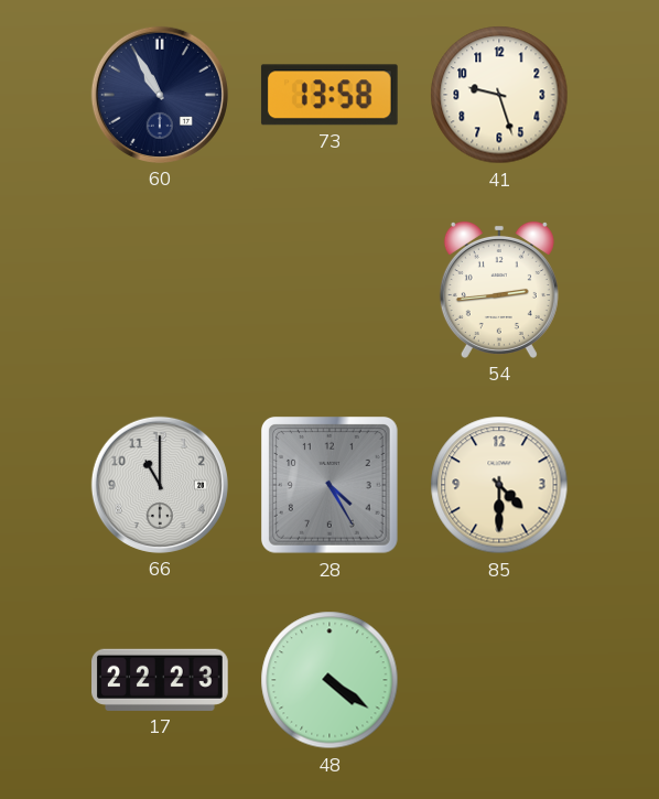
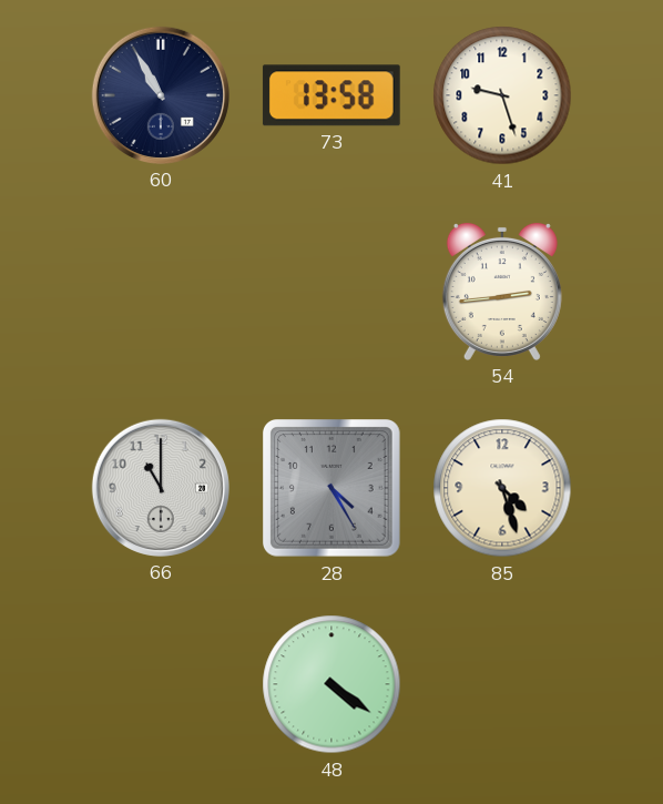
85: 4:30 -> 4:27 (502, 488)
17: 22:23 -> none (161, 680)
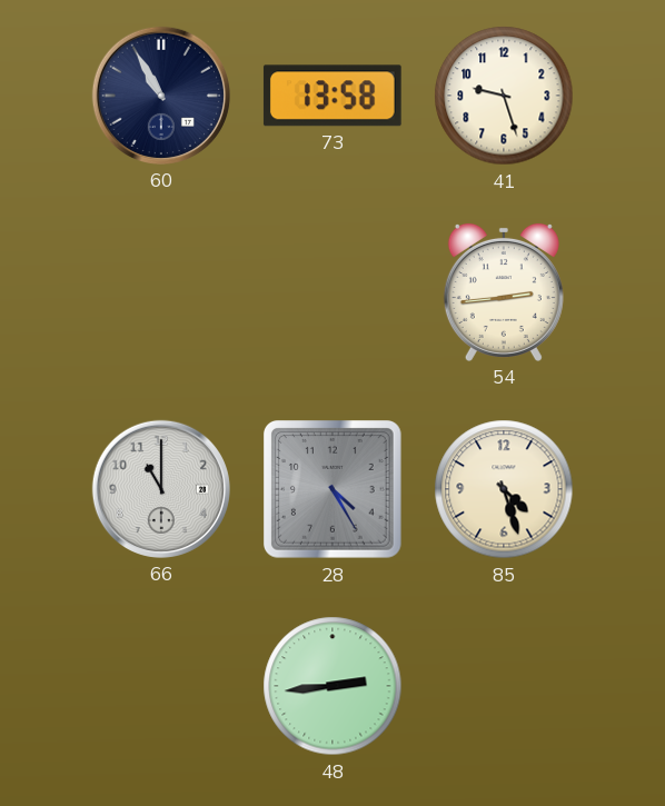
48: 4:21 -> 2:44 (332, 686)
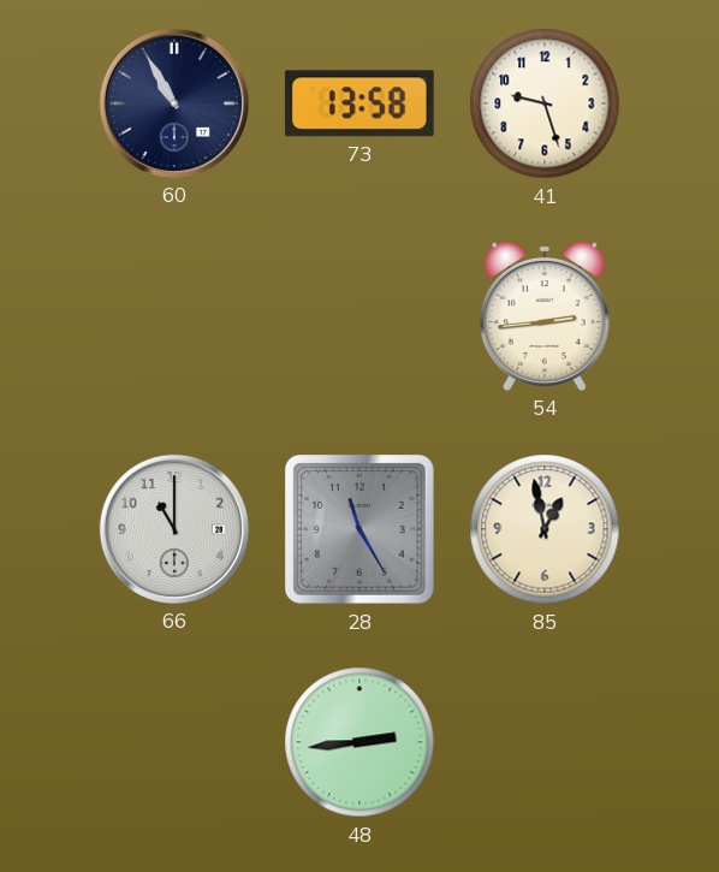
28: 4:25 -> 11:25 (361, 530)
85: 4:27 -> 12:58 (545, 529)
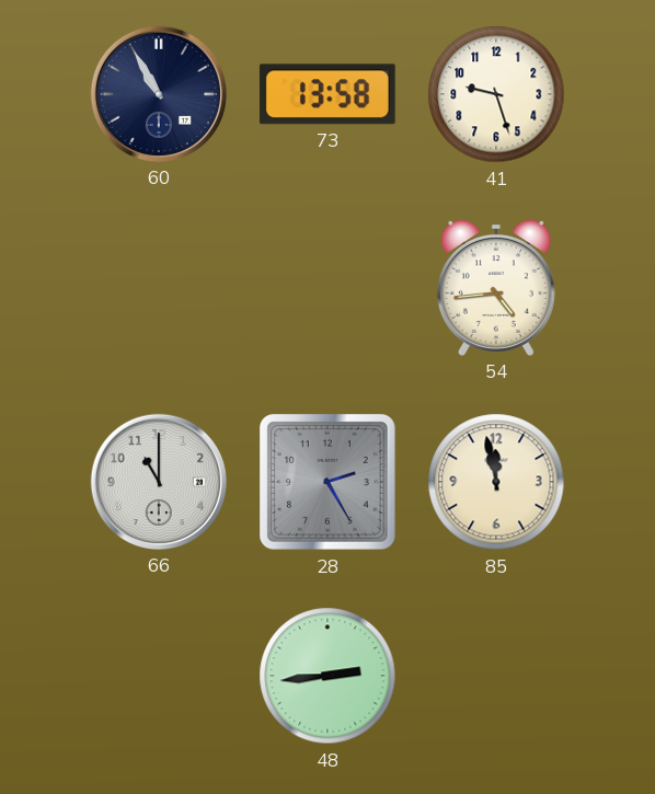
54: 2:44 -> 4:44 (496, 288)
28: 11:25 -> 2:25 (329, 483)
85: 12:58 -> 11:58 (496, 482)
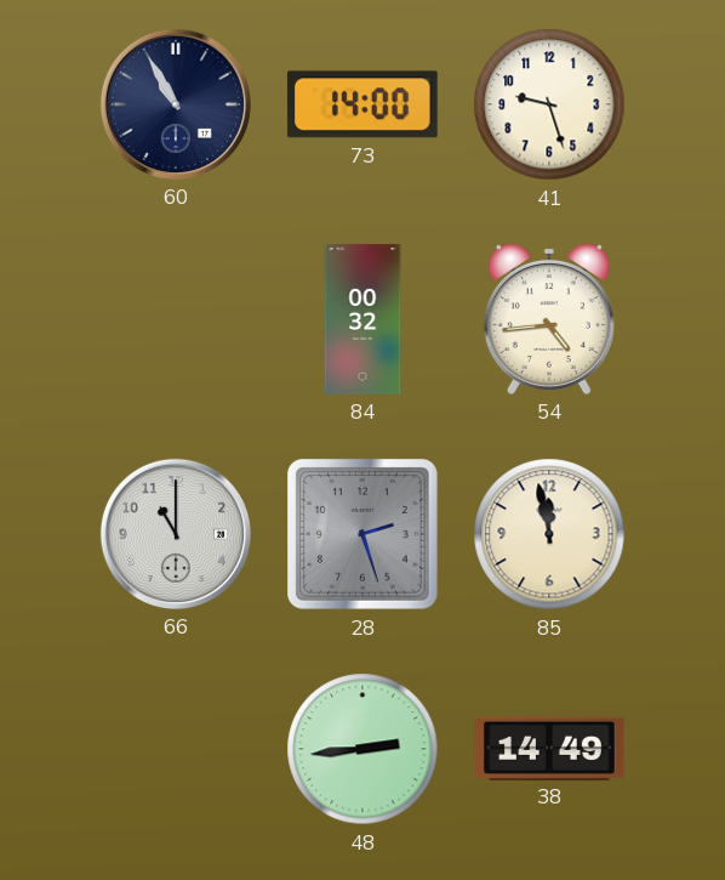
73: 13:58 -> 14:00 (362, 104)
84: none -> 00:32 (362, 319)
28: 2:25 -> 2:27 (364, 535)
38: none -> 14:49 (549, 748)
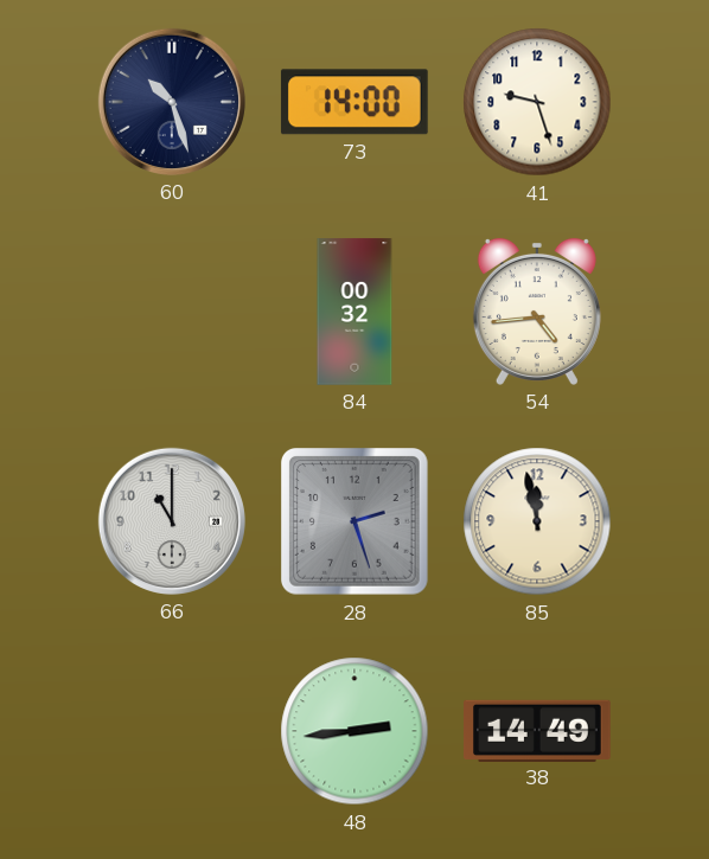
60: 10:55 -> 10:27 (172, 102)
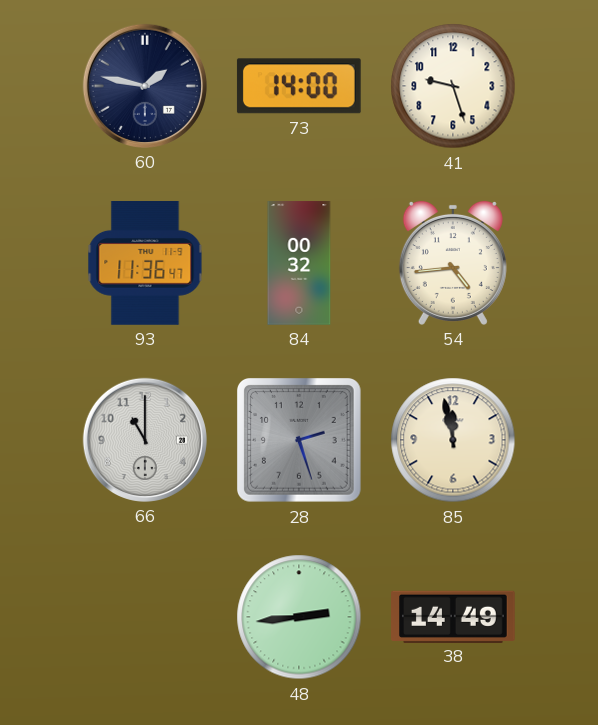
60: 10:27 -> 1:47 (145, 86)
93: none -> 11:36 (145, 264)
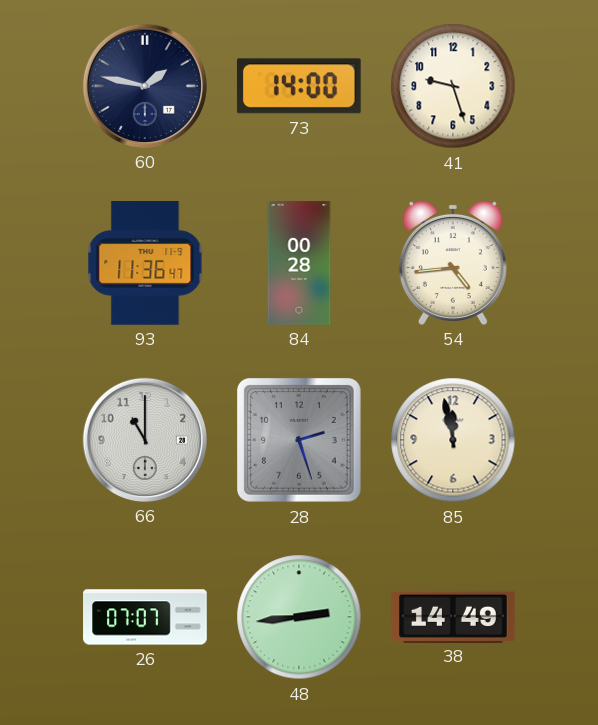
84: 00:32 -> 00:28 (299, 263)
26: none -> 07:07 (145, 617)
